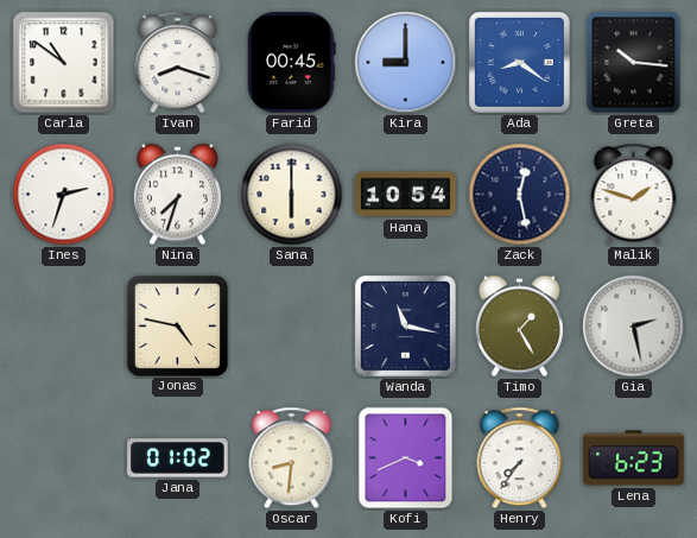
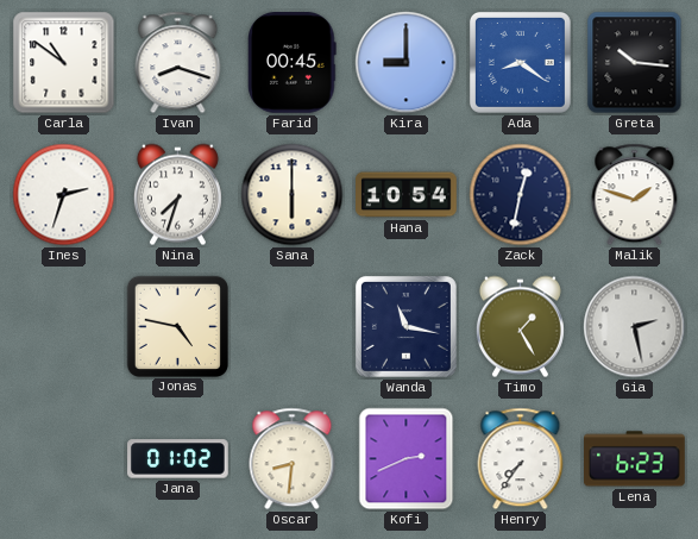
Zack: 12:28 -> 12:32 (521, 195)
Kofi: 3:41 -> 2:41 (407, 459)
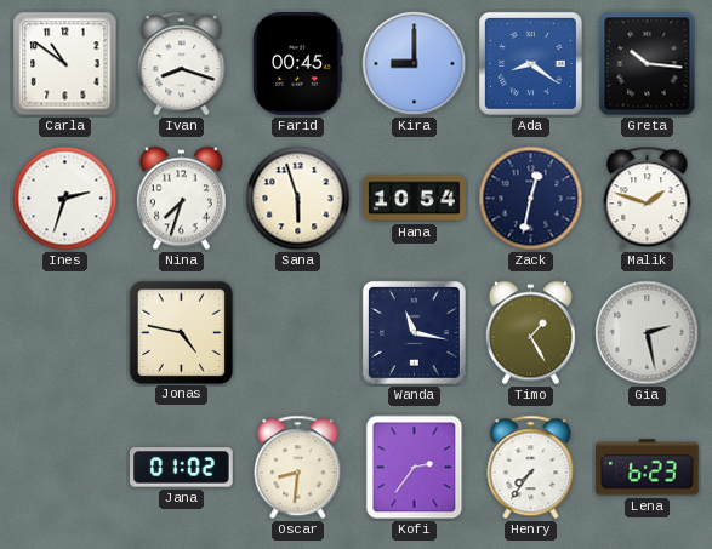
Sana: 6:00 -> 5:57 (298, 199)
Kofi: 2:41 -> 2:36 (415, 468)
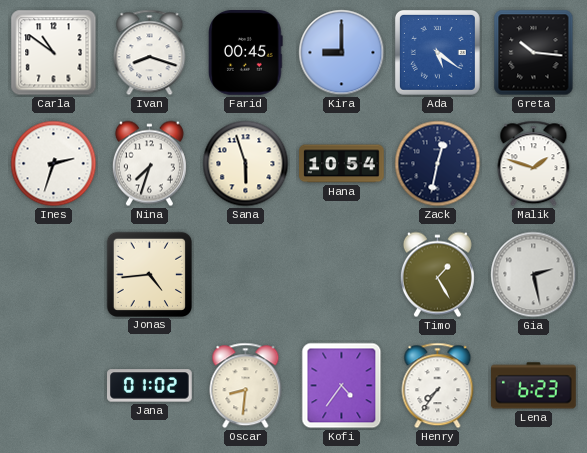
Ada: 8:21 -> 5:21 (437, 52)
Jonas: 4:47 -> 4:44 (149, 274)
Wanda: 11:17 -> none (414, 332)
Kofi: 2:36 -> 4:36 (342, 386)
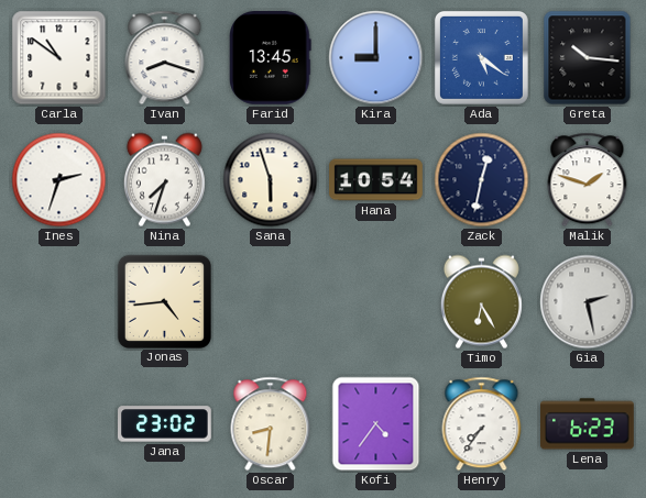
Farid: 00:45 -> 13:45 (271, 58)
Timo: 1:25 -> 6:25 (481, 302)
Jana: 01:02 -> 23:02 (165, 424)
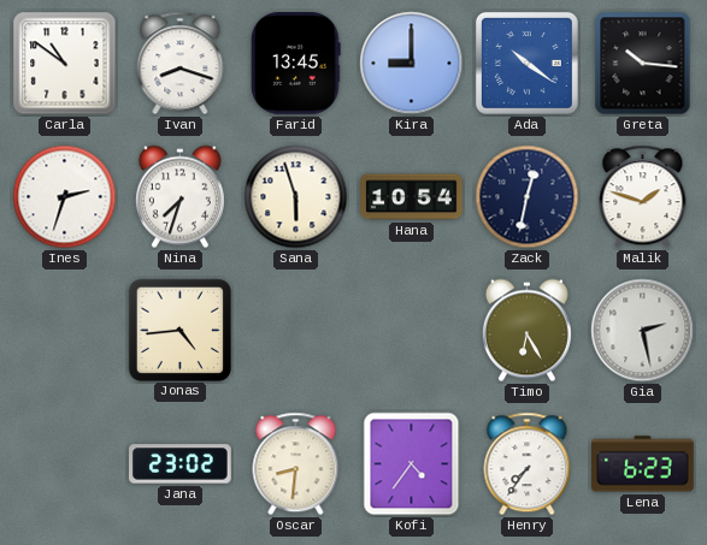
Ada: 5:21 -> 10:21 (526, 63)
